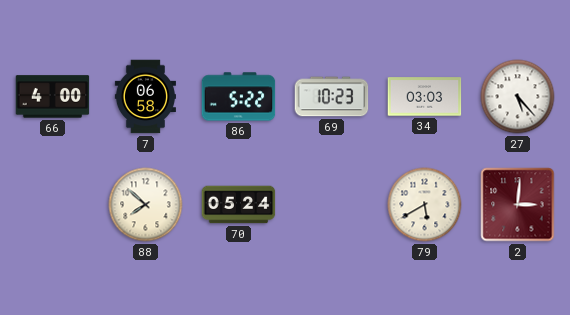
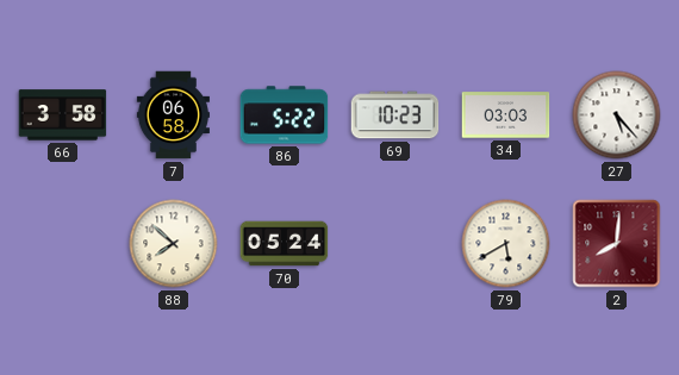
66: 4:00 -> 3:58 (63, 115)
2: 3:01 -> 8:01 (617, 244)
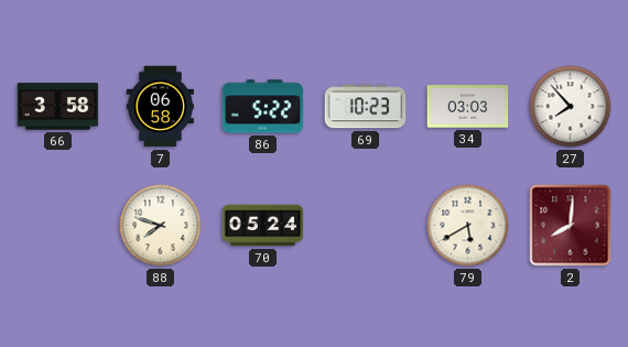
27: 5:23 -> 7:53 (571, 107)
88: 7:52 -> 7:48 (161, 226)
